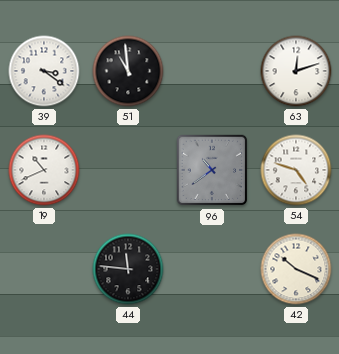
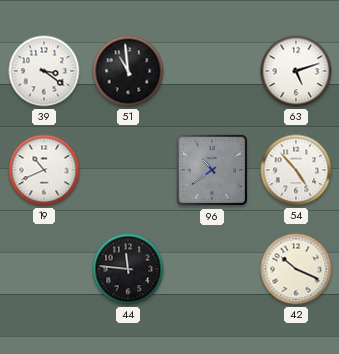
63: 12:12 -> 5:12 (296, 71)
54: 4:48 -> 4:53 (296, 170)
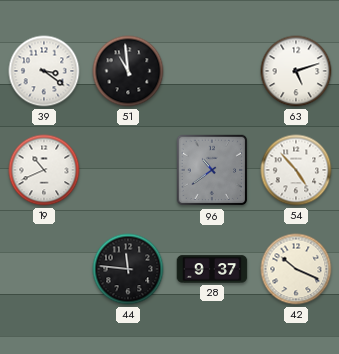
28: none -> 9:37 (212, 269)
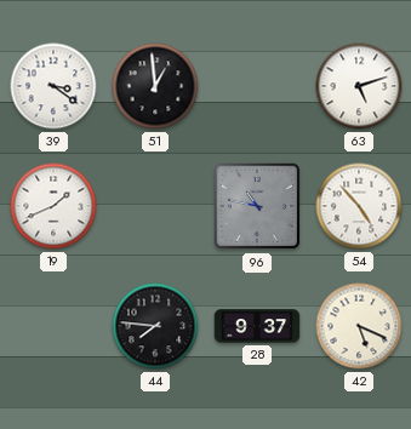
51: 10:59 -> 12:59 (155, 86)
19: 10:41 -> 1:41 (53, 206)
96: 10:39 -> 10:47 (257, 206)
44: 11:46 -> 7:46 (155, 326)
42: 10:19 -> 5:19 (359, 326)
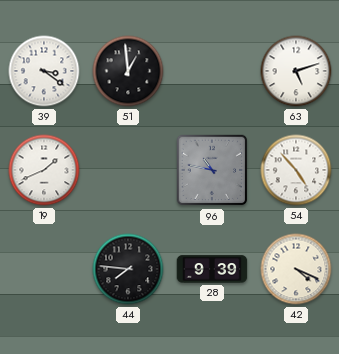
28: 9:37 -> 9:39 (212, 269)
42: 5:19 -> 4:19 (296, 269)
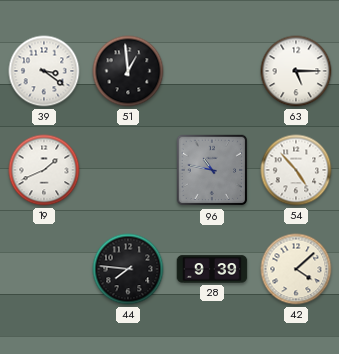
63: 5:12 -> 5:15 (296, 71)
42: 4:19 -> 4:08 (296, 269)
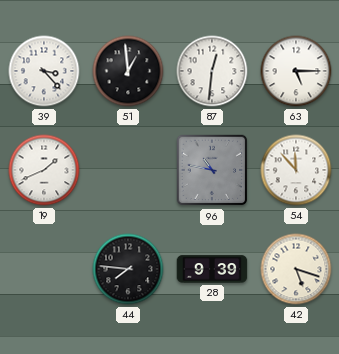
39: 3:21 -> 3:23 (44, 71)
87: none -> 12:31 (212, 71)
54: 4:53 -> 11:53 (296, 170)
42: 4:08 -> 5:18 (296, 269)
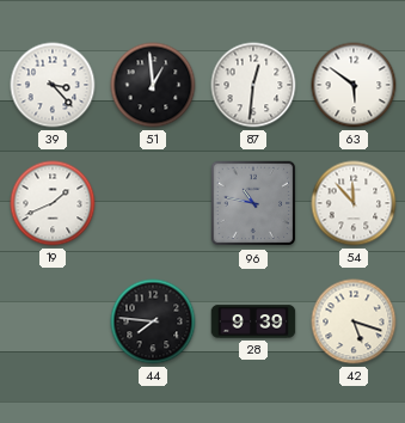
63: 5:15 -> 5:51 (354, 85)
